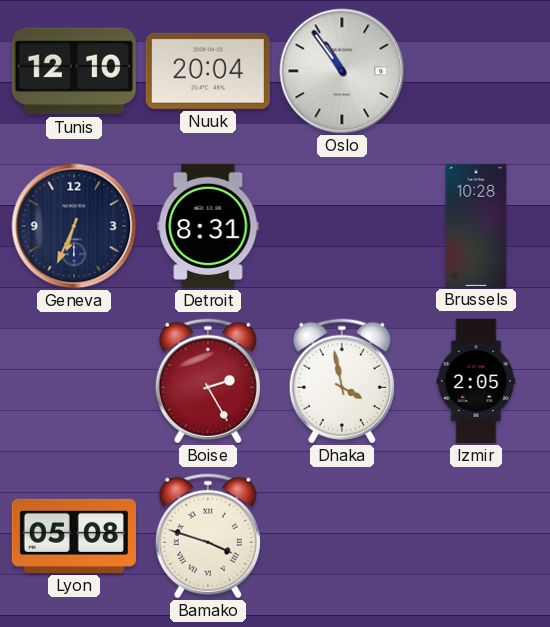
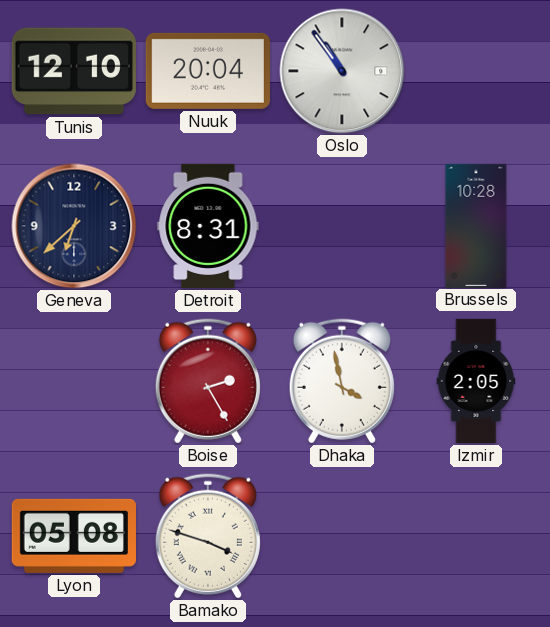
Geneva: 6:34 -> 6:38 (74, 226)
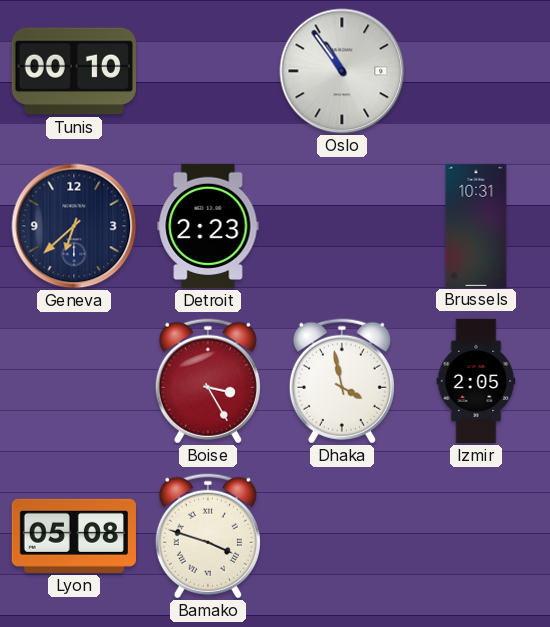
Tunis: 12:10 -> 00:10 (74, 71)
Nuuk: 20:04 -> none (208, 71)
Detroit: 8:31 -> 2:23 (208, 226)
Brussels: 10:28 -> 10:31 (476, 225)
Boise: 2:25 -> 3:25 (208, 381)
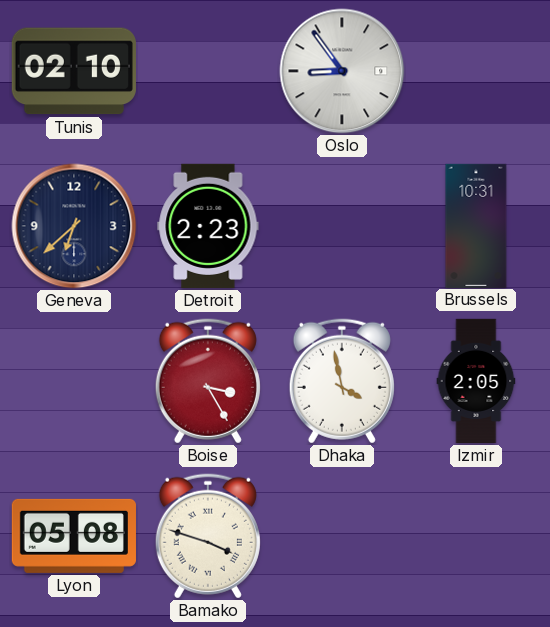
Tunis: 00:10 -> 02:10 (74, 71)
Oslo: 10:54 -> 8:54 (342, 71)
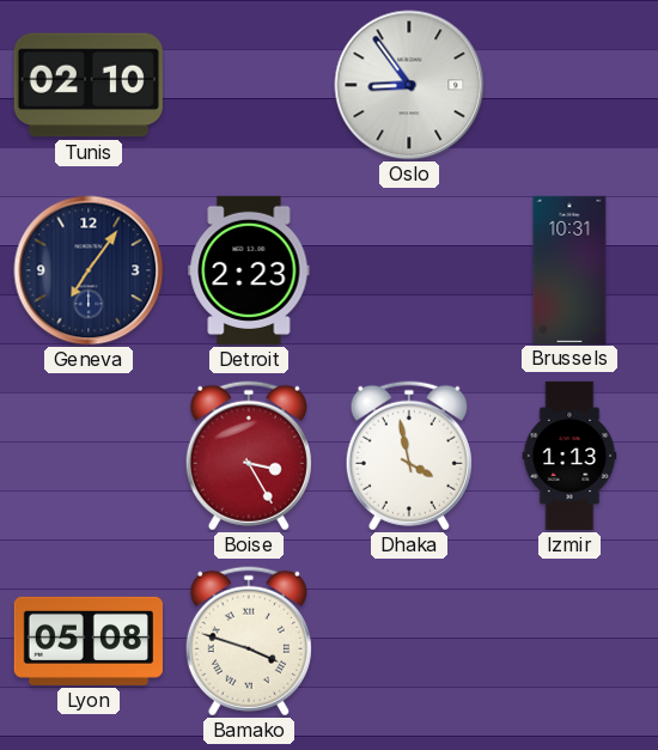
Geneva: 6:38 -> 7:06 (89, 270)
Izmir: 2:05 -> 1:13 (569, 456)
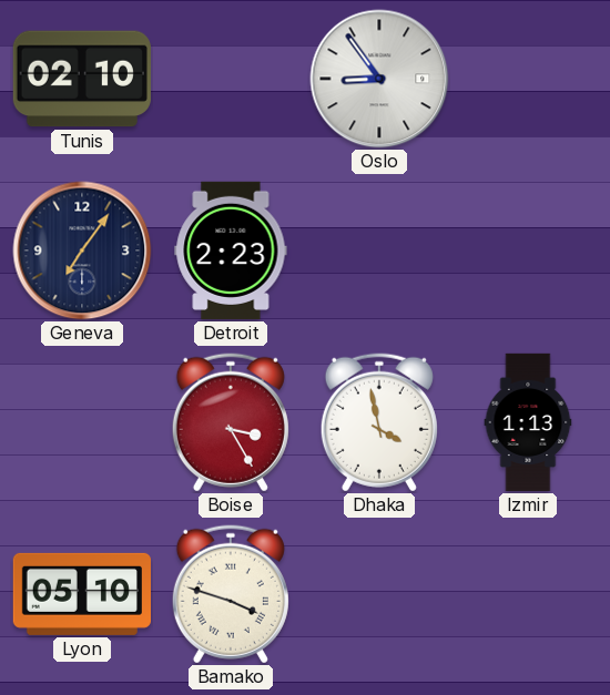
Brussels: 10:31 -> none (569, 269)
Lyon: 05:08 -> 05:10 (82, 594)
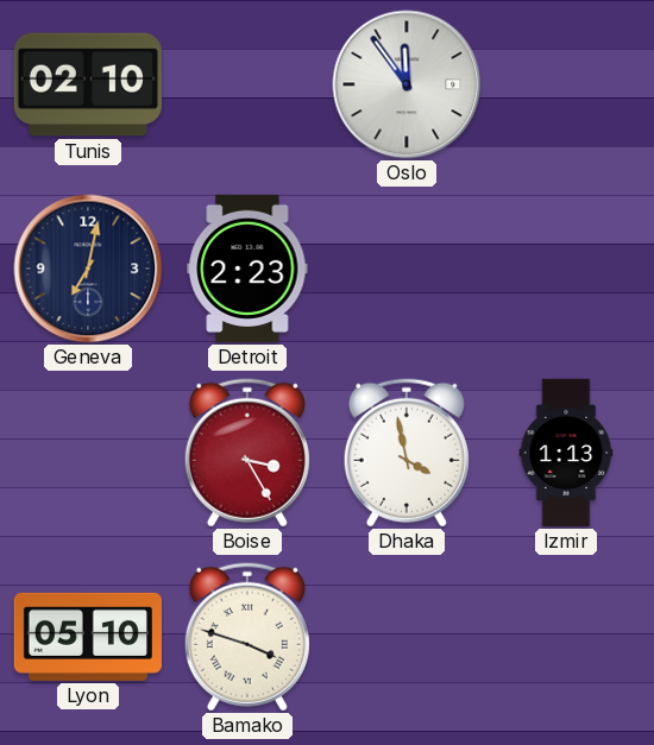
Oslo: 8:54 -> 11:54 (407, 84)
Geneva: 7:06 -> 7:02 (88, 269)
